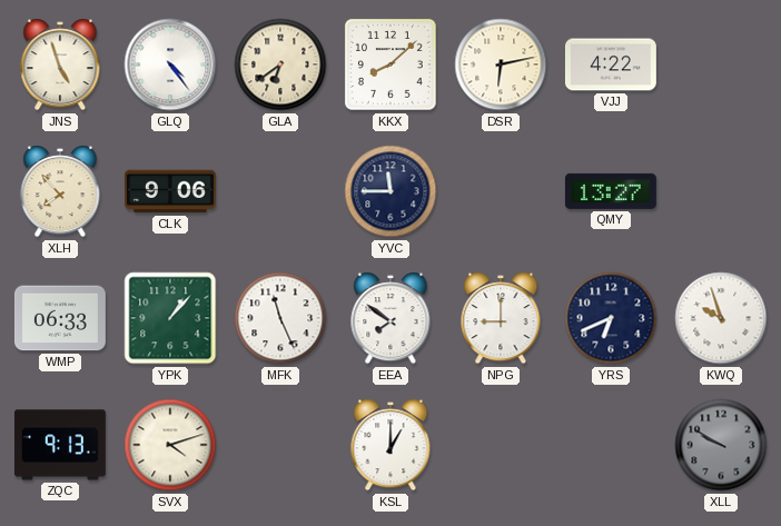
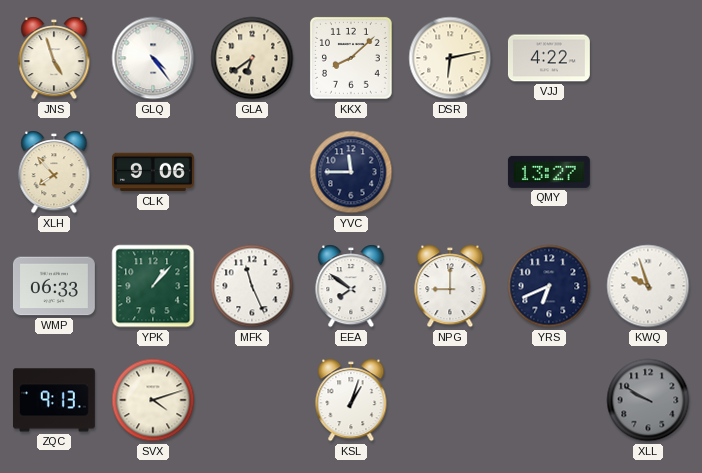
KSL: 1:00 -> 1:03 (351, 400)
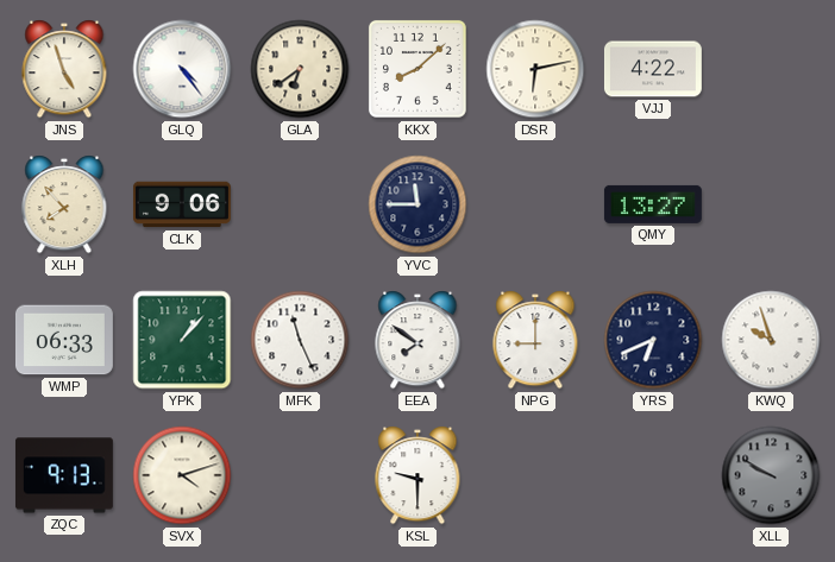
KSL: 1:03 -> 9:30 (417, 475)
